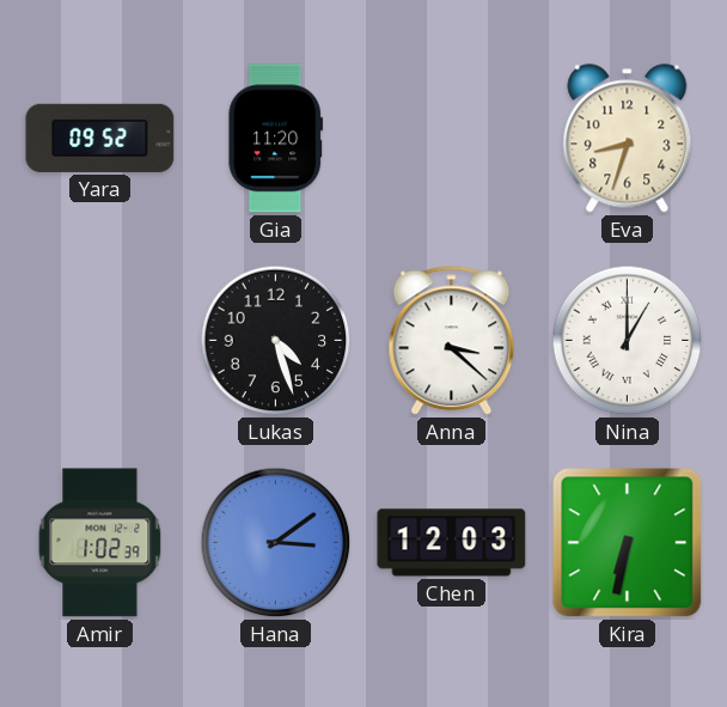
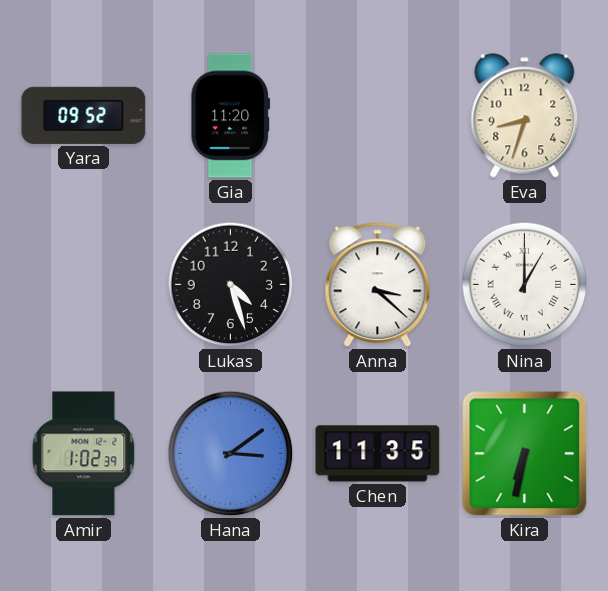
Chen: 12:03 -> 11:35 (378, 454)
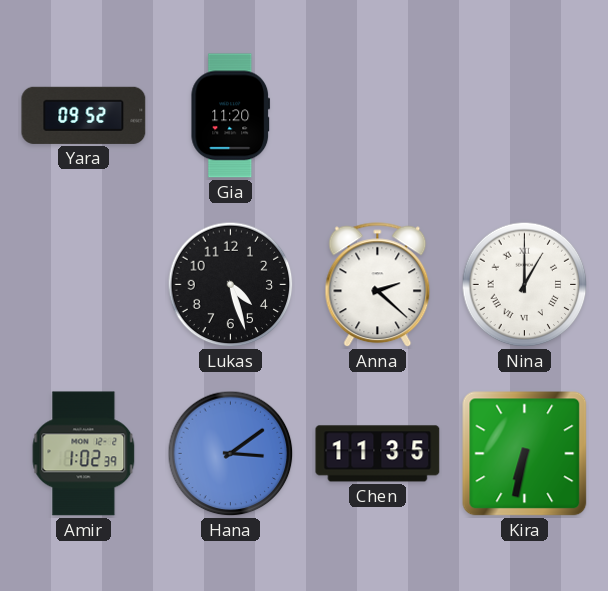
Eva: 8:33 -> none (525, 116)
Anna: 3:22 -> 2:22 (378, 285)
